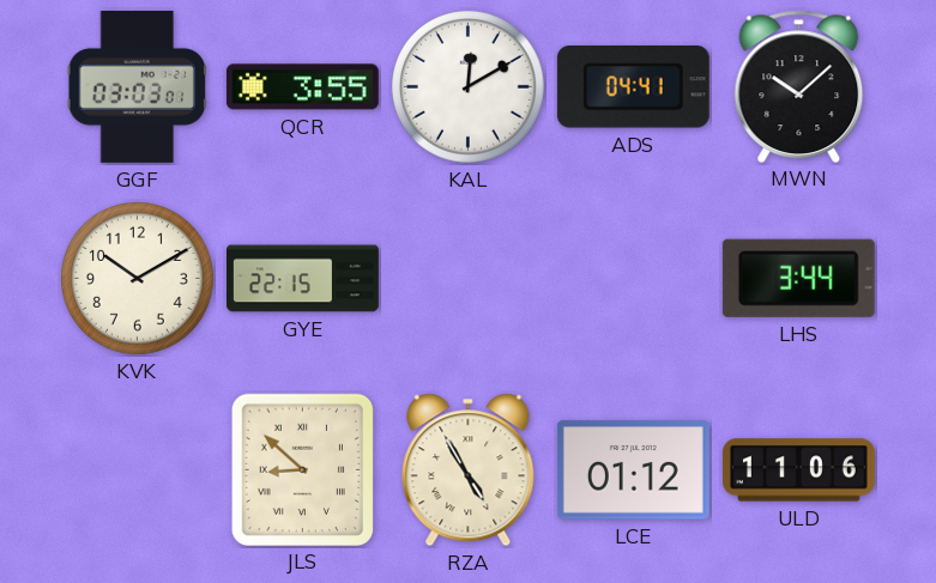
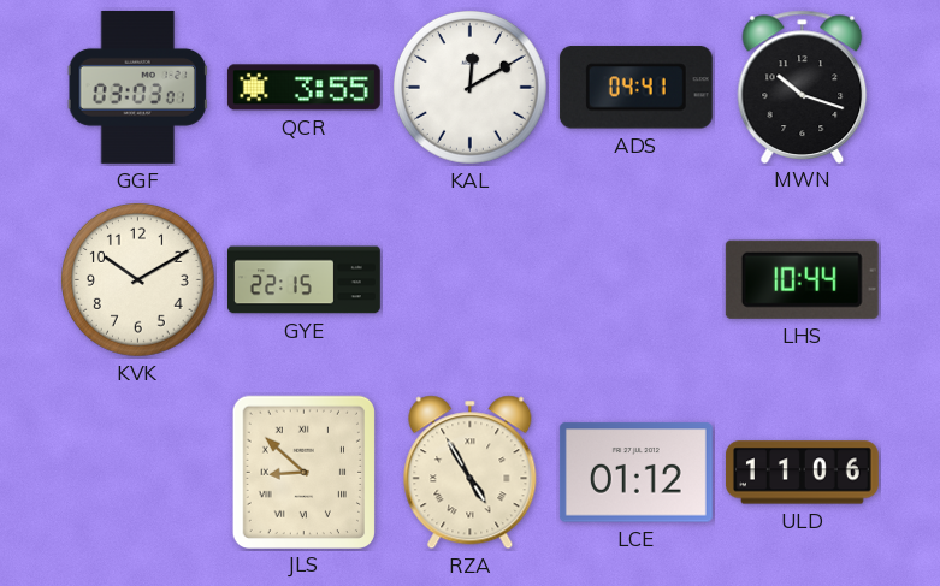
MWN: 10:08 -> 10:18 (803, 87)
LHS: 3:44 -> 10:44 (802, 279)
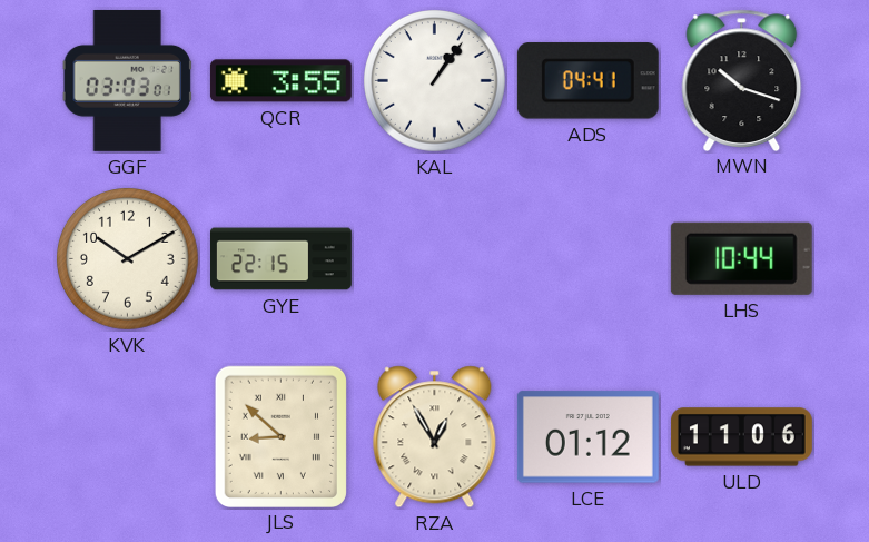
KAL: 12:10 -> 1:06 (435, 81)
RZA: 4:55 -> 12:55 (435, 437)
